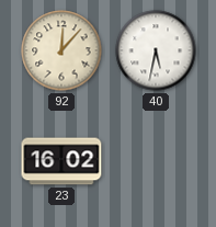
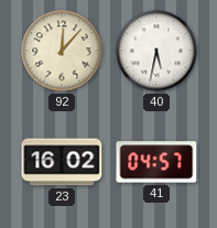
41: none -> 04:57 (156, 162)
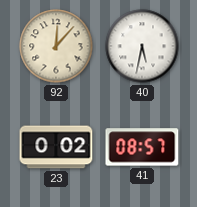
23: 16:02 -> 0:02 (56, 147)
41: 04:57 -> 08:57 (142, 147)
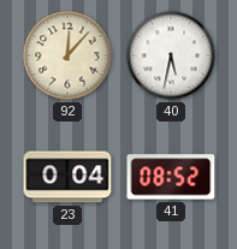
23: 0:02 -> 0:04 (67, 177)
41: 08:57 -> 08:52 (171, 177)
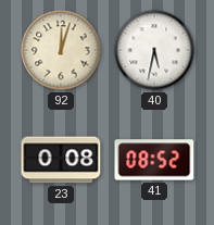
92: 12:07 -> 12:03 (61, 50)
23: 0:04 -> 0:08 (61, 160)
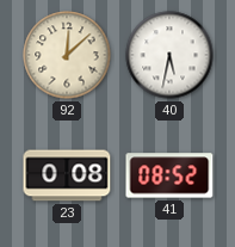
92: 12:03 -> 12:08 (67, 55)
